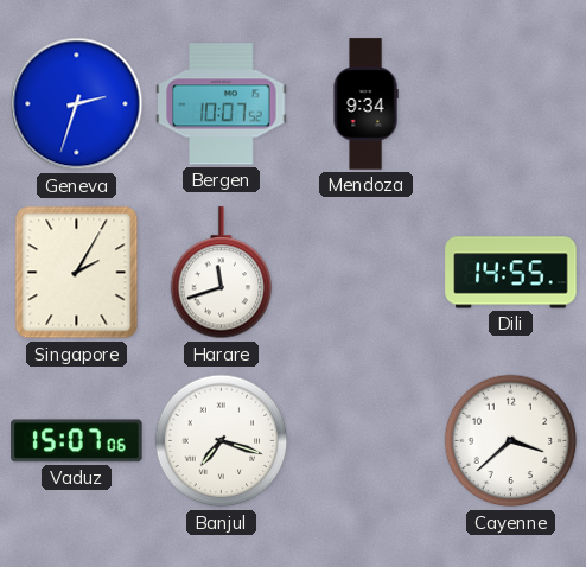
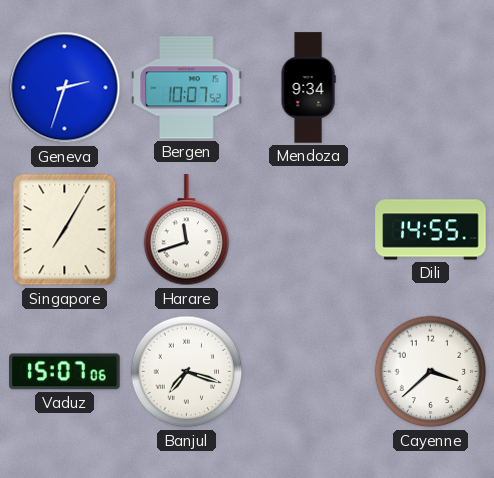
Singapore: 2:05 -> 7:05 (65, 230)
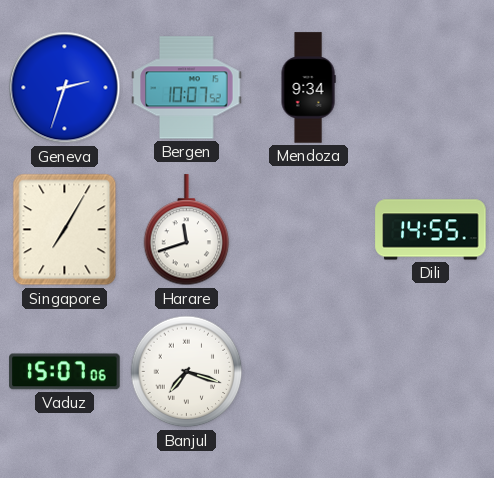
Cayenne: 3:38 -> none (431, 372)
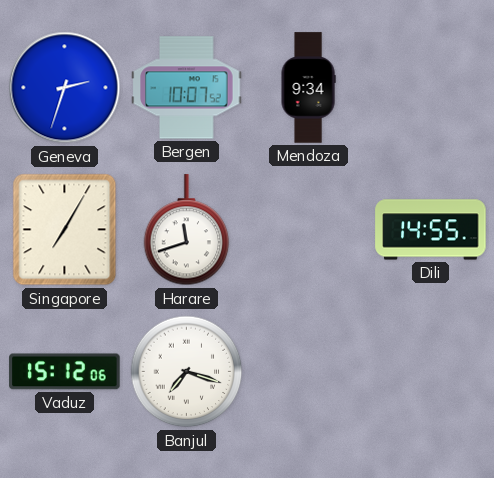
Vaduz: 15:07 -> 15:12 (65, 372)
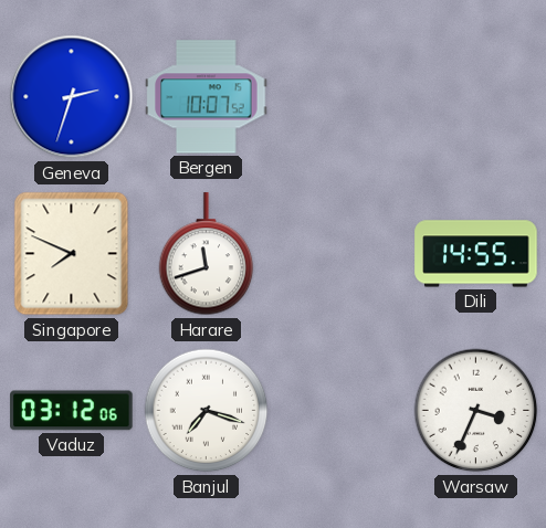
Mendoza: 9:34 -> none (308, 88)
Singapore: 7:05 -> 7:49 (72, 254)
Vaduz: 15:12 -> 03:12 (72, 411)
Warsaw: none -> 3:34 (476, 411)
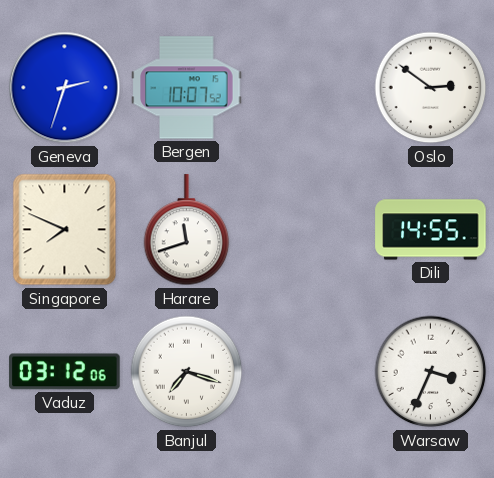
Oslo: none -> 2:51 (431, 88)
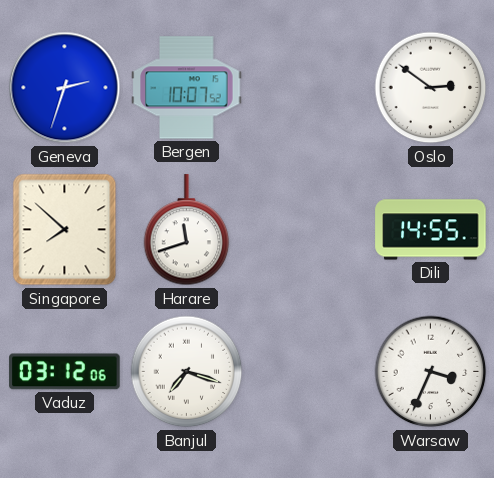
Singapore: 7:49 -> 7:52 (65, 230)
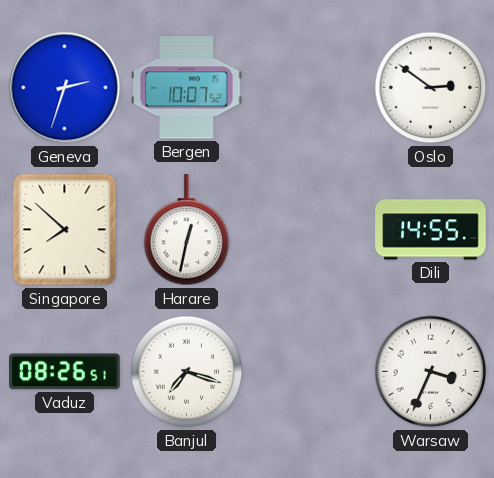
Harare: 11:42 -> 12:32 (187, 230)
Vaduz: 03:12 -> 08:26 (65, 372)
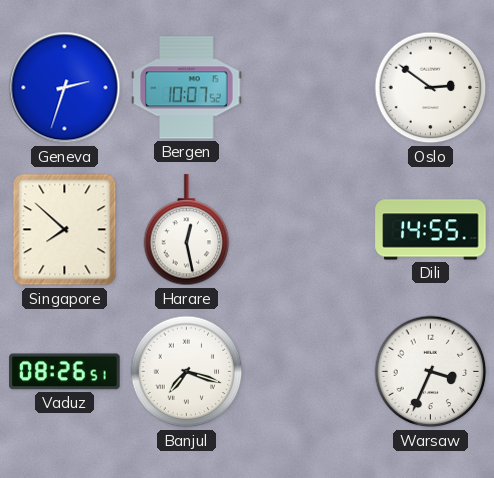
Harare: 12:32 -> 12:28 (187, 230)
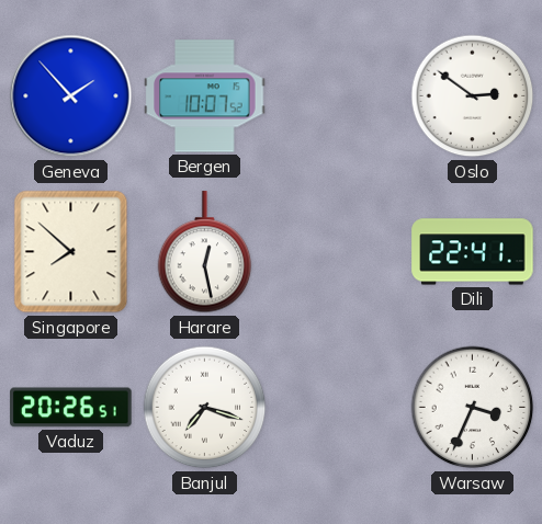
Geneva: 2:33 -> 1:53 (71, 96)
Dili: 14:55 -> 22:41 (473, 252)
Vaduz: 08:26 -> 20:26 (71, 408)
